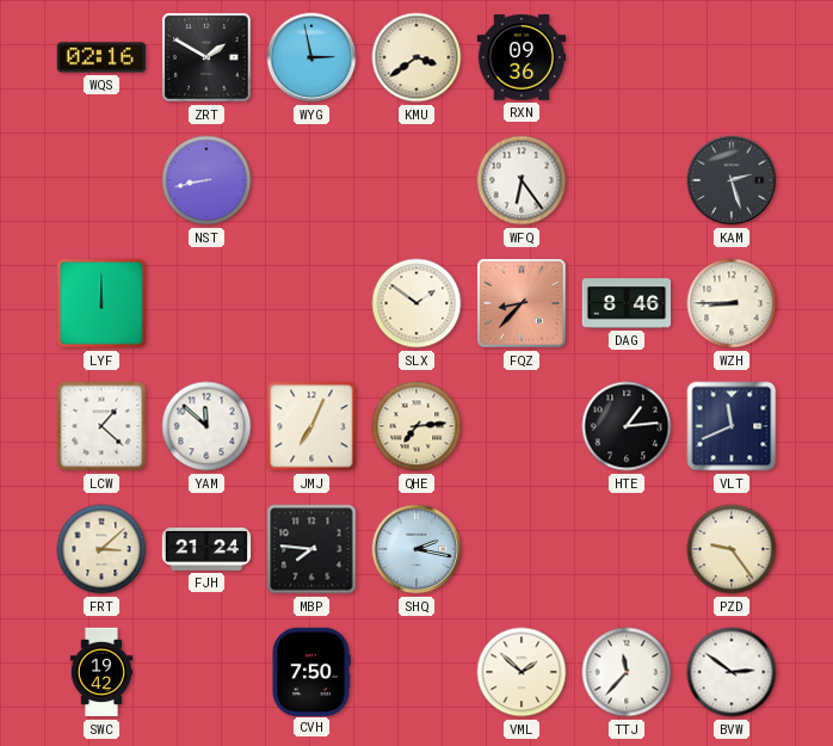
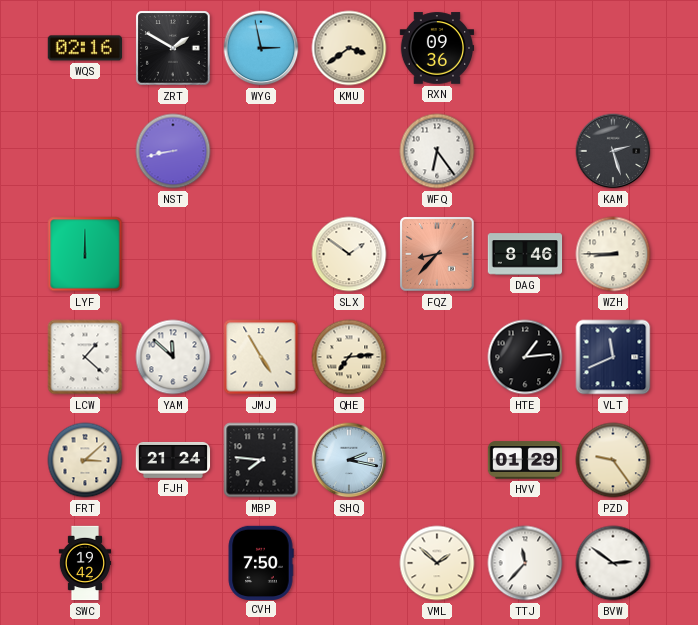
JMJ: 7:04 -> 4:55 (261, 357)
HVV: none -> 01:29 (525, 460)
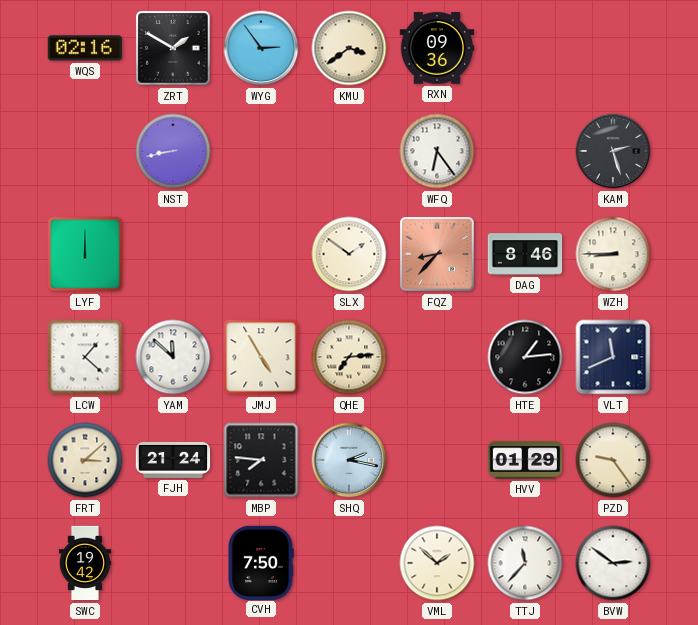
WYG: 2:58 -> 2:54 (261, 48)
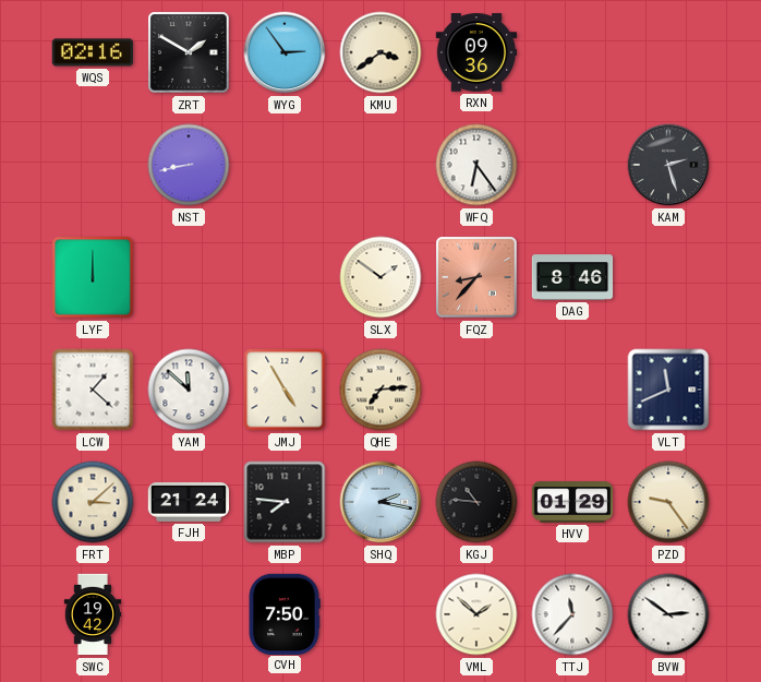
WZH: 8:45 -> none (613, 254)
HTE: 1:14 -> none (525, 357)
KGJ: none -> 10:46 (476, 502)
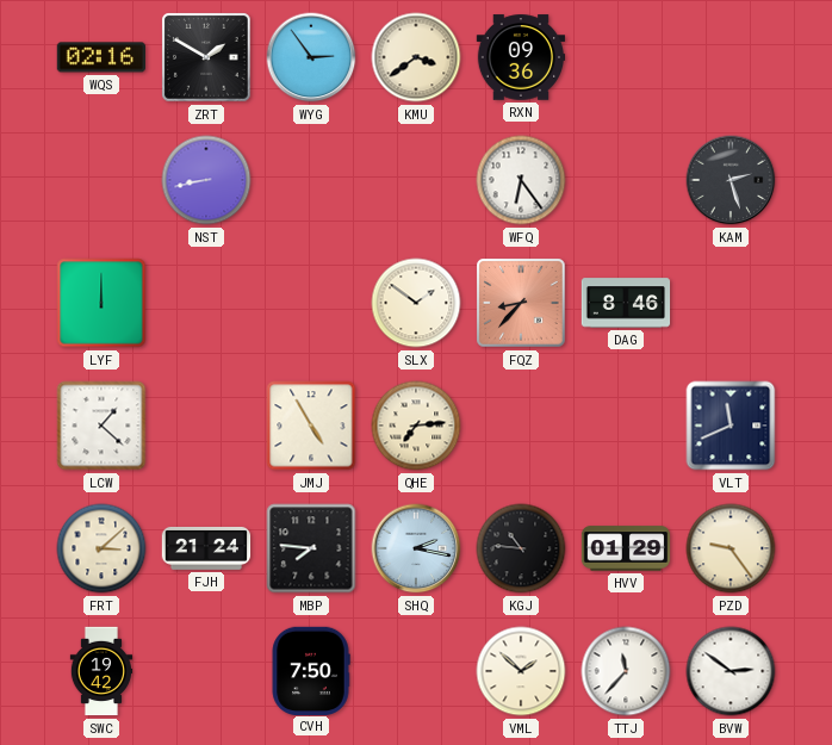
YAM: 11:52 -> none (189, 390)
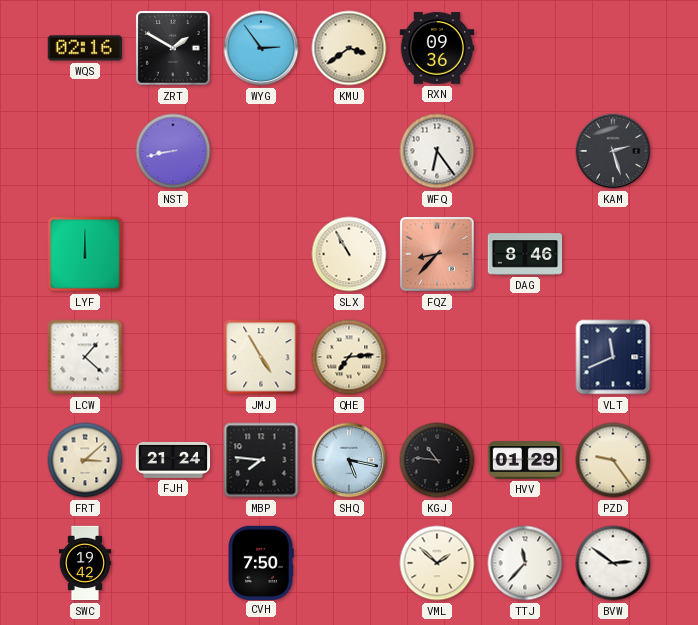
SLX: 1:51 -> 10:55 (349, 254)
SHQ: 2:17 -> 5:17 (349, 460)
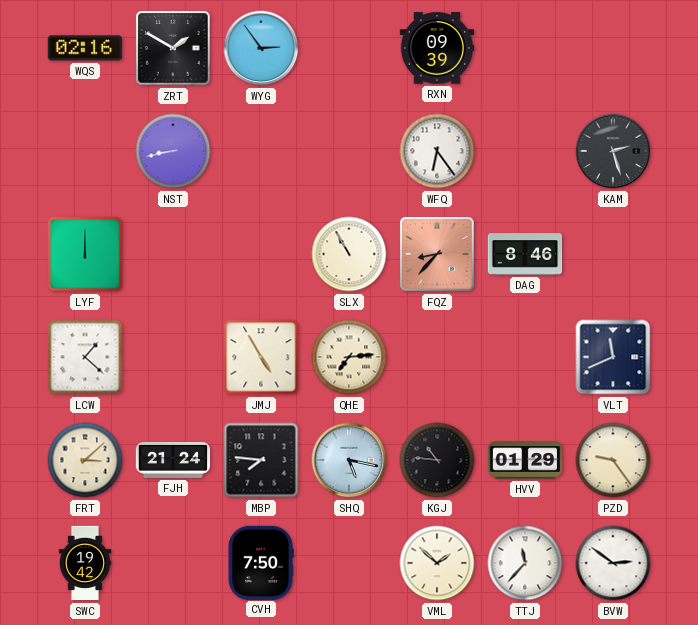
KMU: 3:39 -> none (349, 48)
RXN: 09:36 -> 09:39 (437, 48)
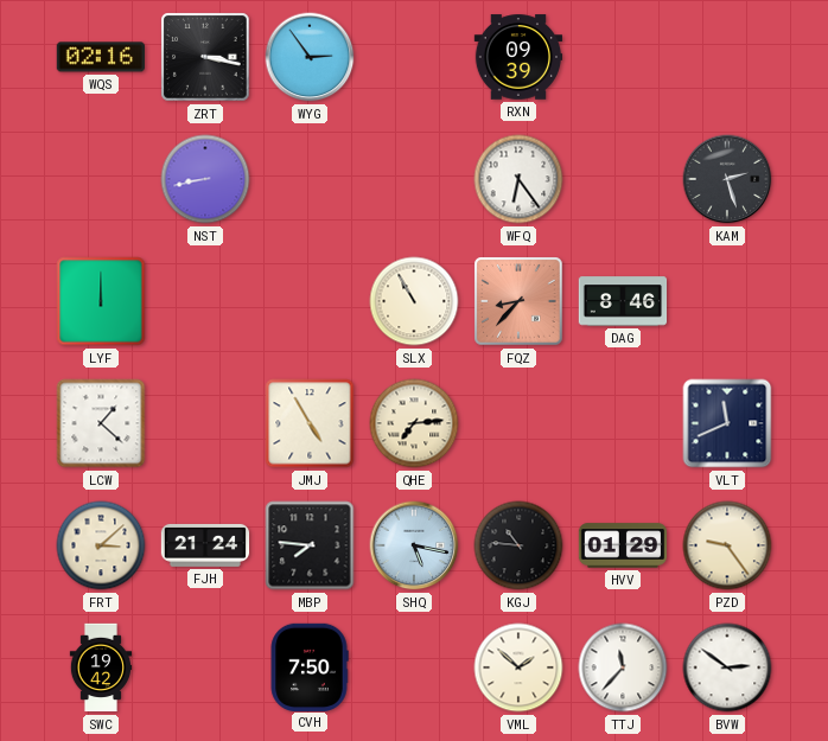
ZRT: 1:50 -> 3:17 (205, 57)
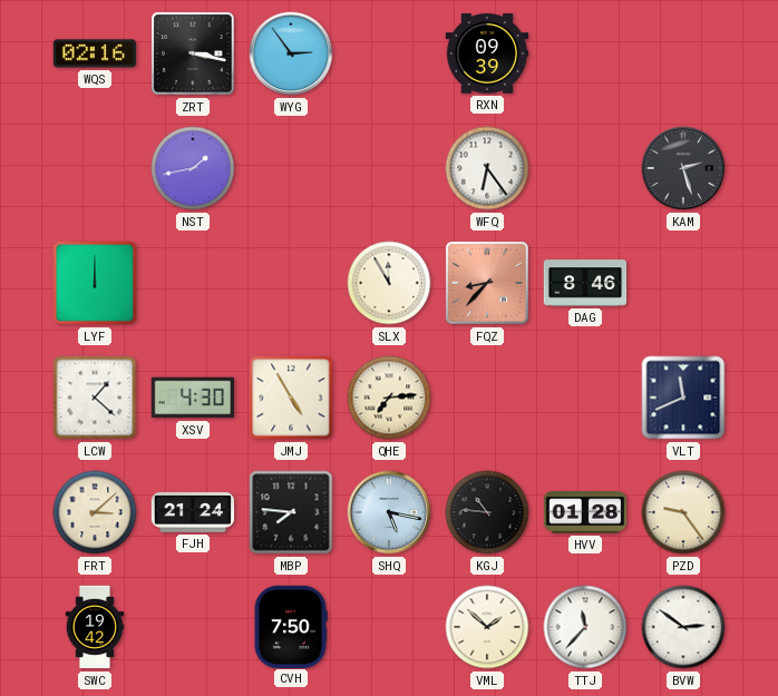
NST: 8:43 -> 1:43 (193, 168)
SLX: 10:55 -> 11:55 (389, 283)
XSV: none -> 4:30 (192, 398)
HVV: 01:29 -> 01:28 (585, 512)
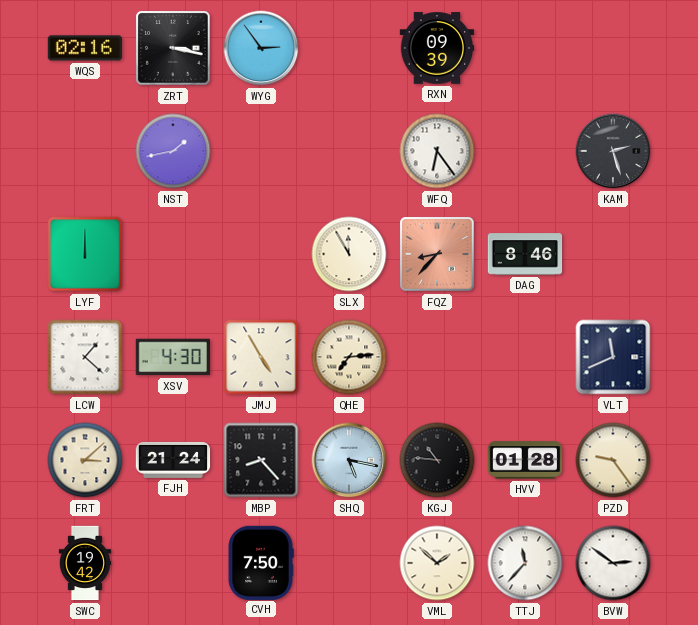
MBP: 7:46 -> 8:23 (261, 460)
